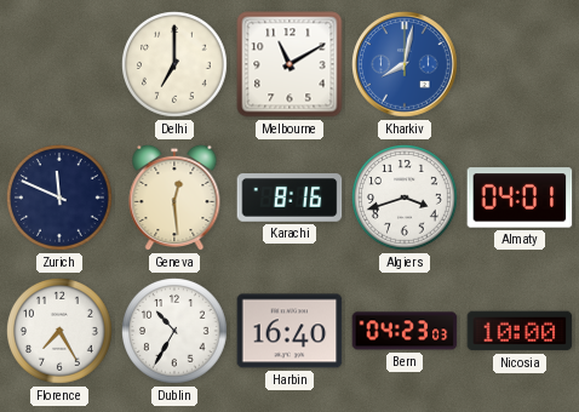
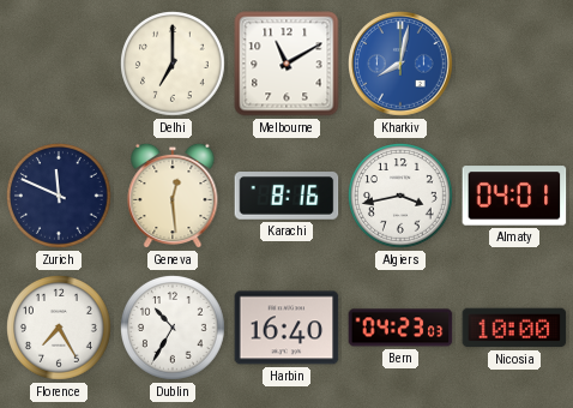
Algiers: 3:42 -> 3:43 (402, 197)
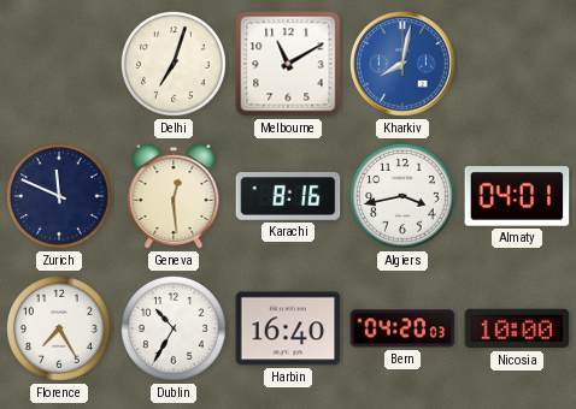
Delhi: 7:00 -> 7:03 (175, 65)
Bern: 04:23 -> 04:20 (402, 328)
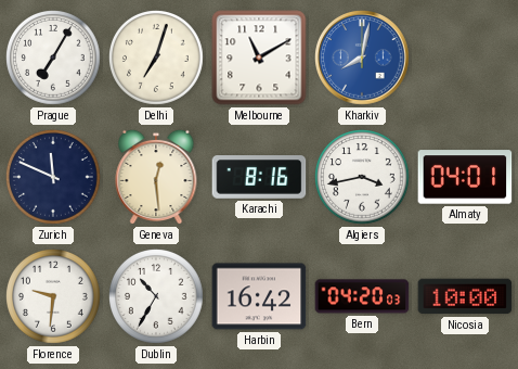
Prague: none -> 7:05 (54, 59)
Florence: 7:25 -> 9:31 (54, 297)
Harbin: 16:40 -> 16:42 (259, 296)
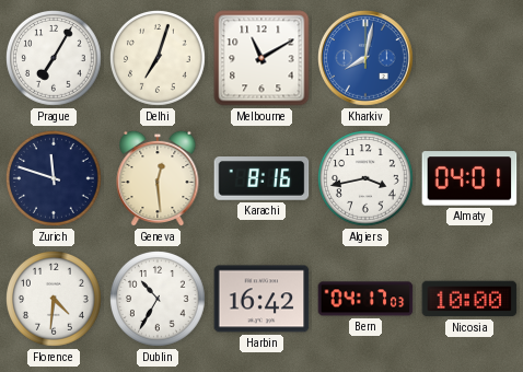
Zurich: 11:49 -> 11:48 (55, 179)
Florence: 9:31 -> 4:31 (55, 300)
Bern: 04:20 -> 04:17 (365, 299)
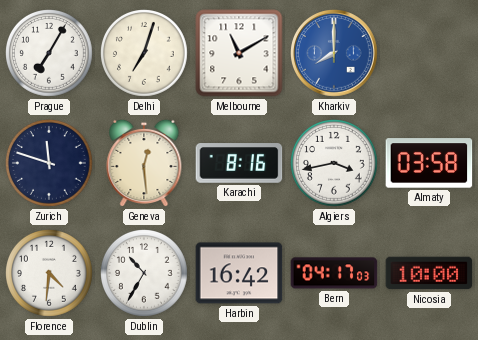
Kharkiv: 8:02 -> 8:00 (334, 53)
Almaty: 04:01 -> 03:58 (429, 163)
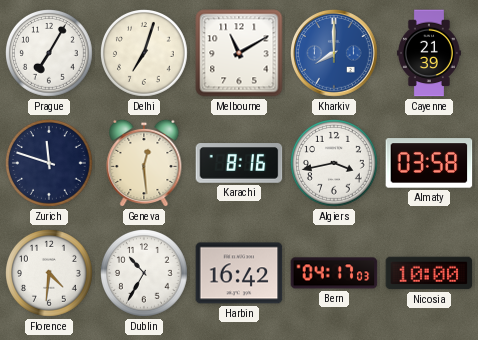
Cayenne: none -> 21:39 (429, 53)
